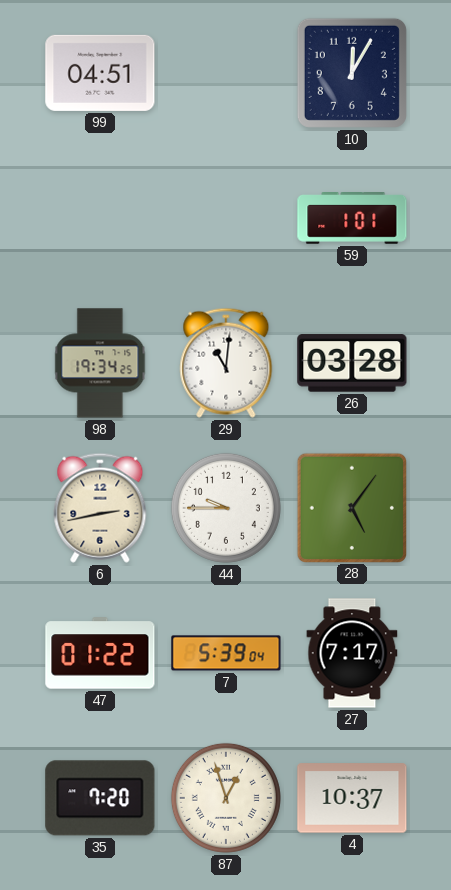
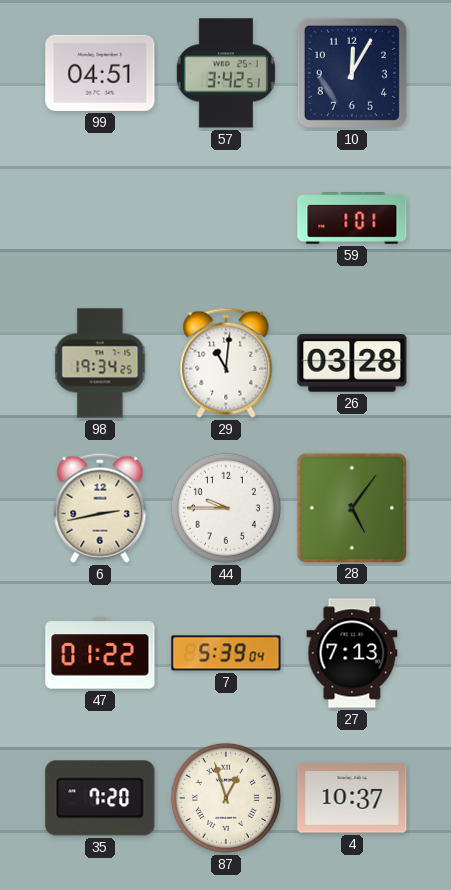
57: none -> 3:42 (226, 73)
27: 7:17 -> 7:13 (352, 653)
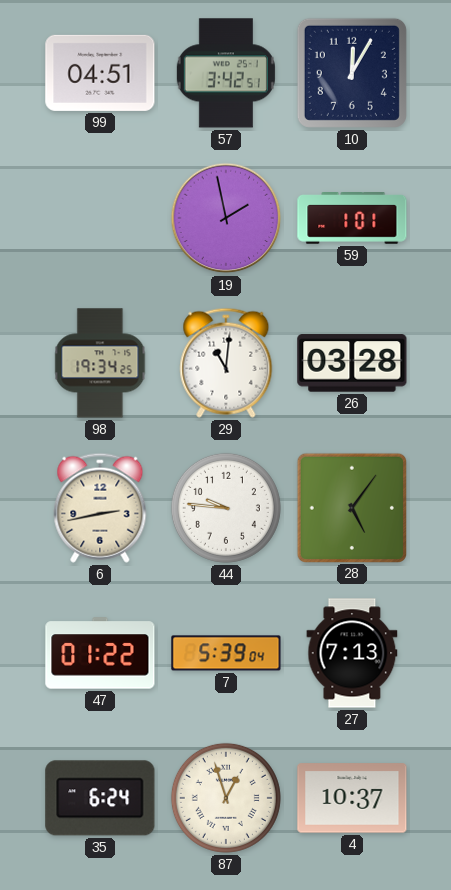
19: none -> 1:58 (226, 218)
44: 9:45 -> 9:46 (226, 508)
35: 7:20 -> 6:24 (100, 798)
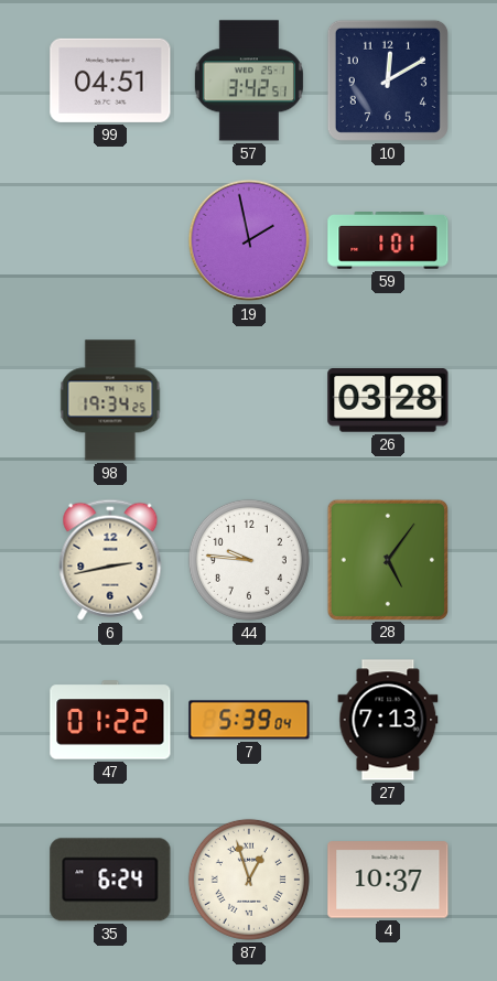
10: 12:05 -> 12:10 (388, 80)
29: 11:01 -> none (226, 363)
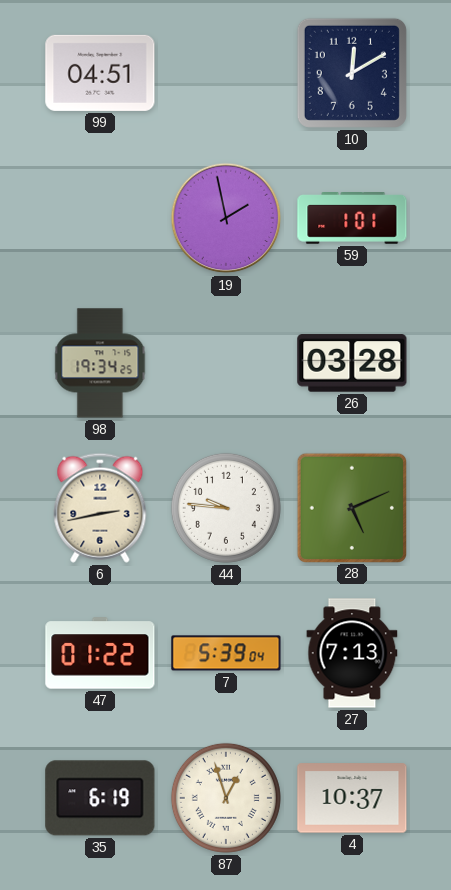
57: 3:42 -> none (249, 80)
28: 5:06 -> 5:11 (351, 507)
35: 6:24 -> 6:19 (100, 798)
